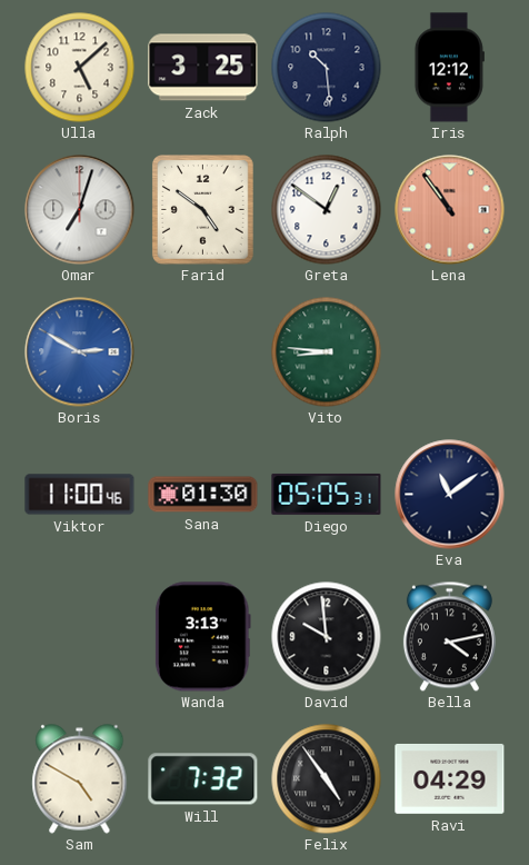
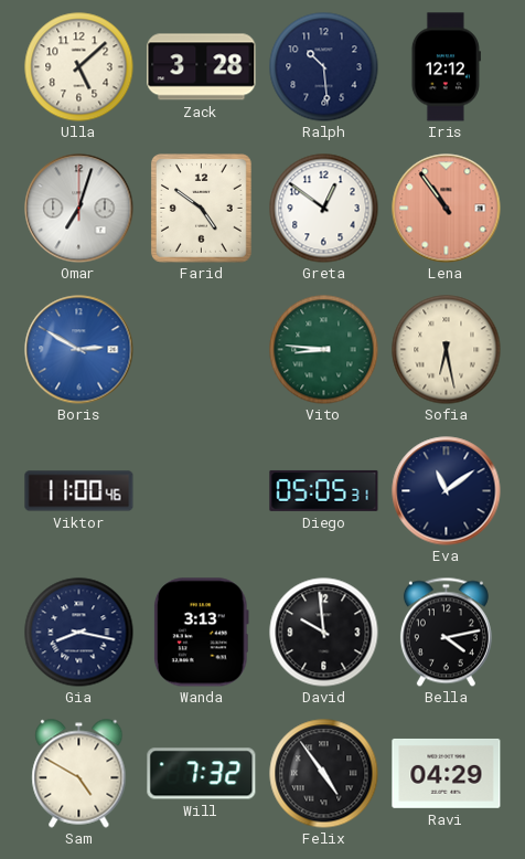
Zack: 3:25 -> 3:28 (202, 67)
Sofia: none -> 6:28 (447, 350)
Sana: 01:30 -> none (203, 495)
Gia: none -> 8:17 (79, 633)
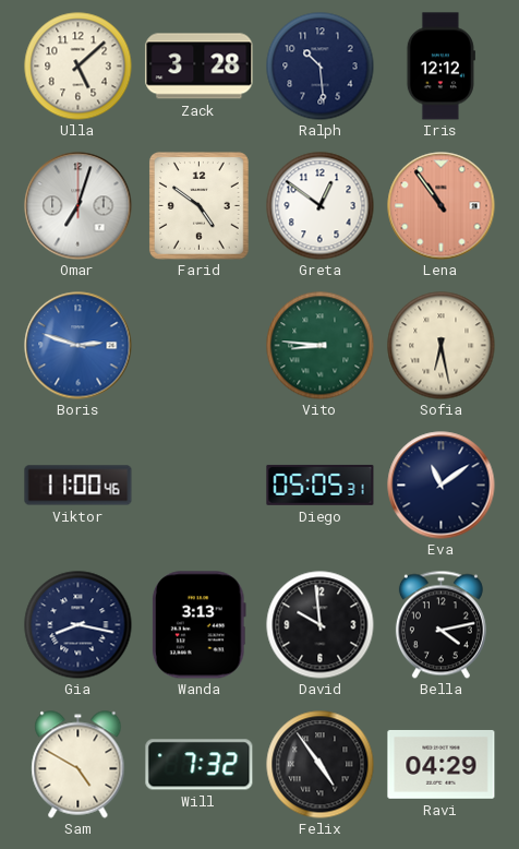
Boris: 2:50 -> 2:48 (79, 346)
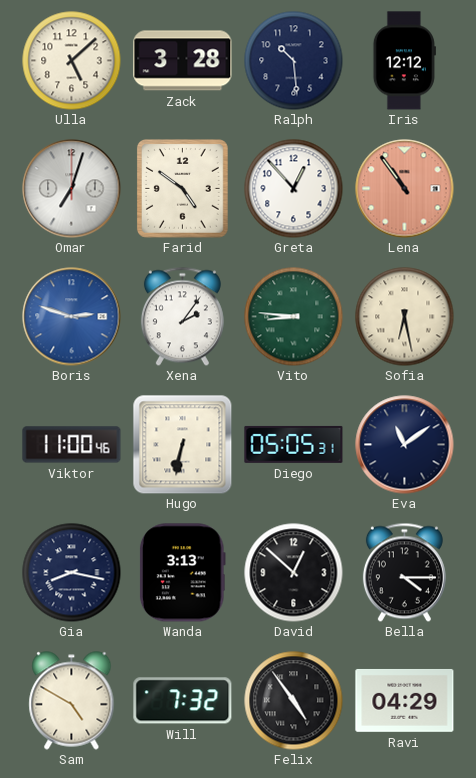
Greta: 12:51 -> 12:53 (294, 189)
Xena: none -> 2:06 (182, 316)
Hugo: none -> 6:32 (182, 444)
David: 9:59 -> 12:52 (294, 573)
Bella: 4:13 -> 4:15 (404, 572)
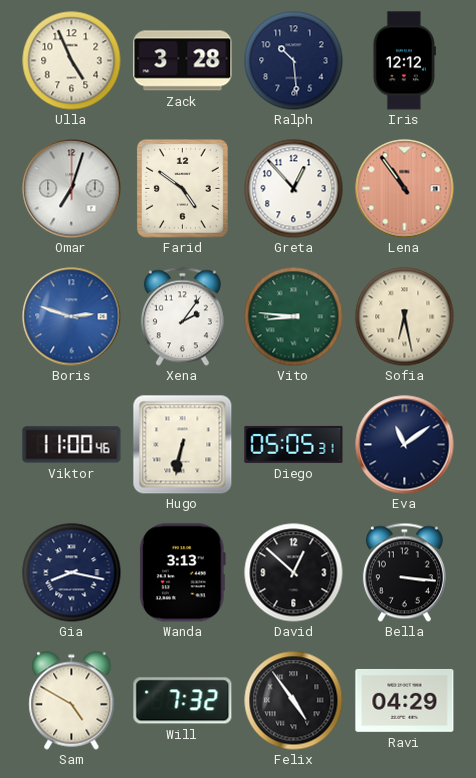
Ulla: 5:08 -> 4:56 (72, 61)
Bella: 4:15 -> 3:16 (404, 572)
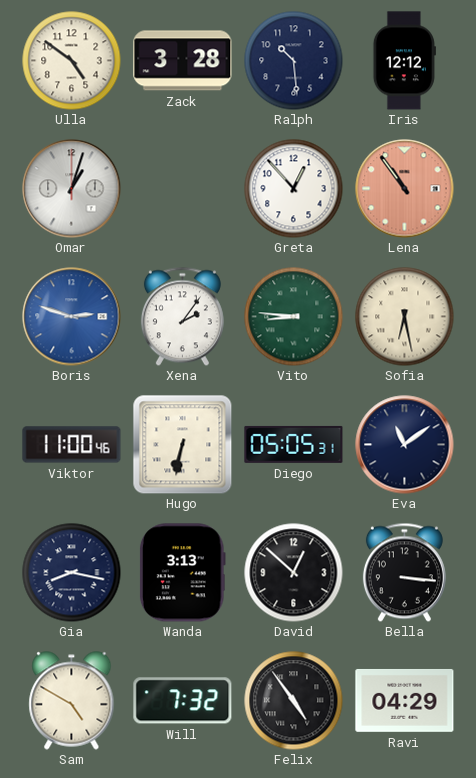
Ulla: 4:56 -> 4:51 (72, 61)
Omar: 7:03 -> 1:03 (72, 189)
Farid: 4:51 -> none (182, 189)
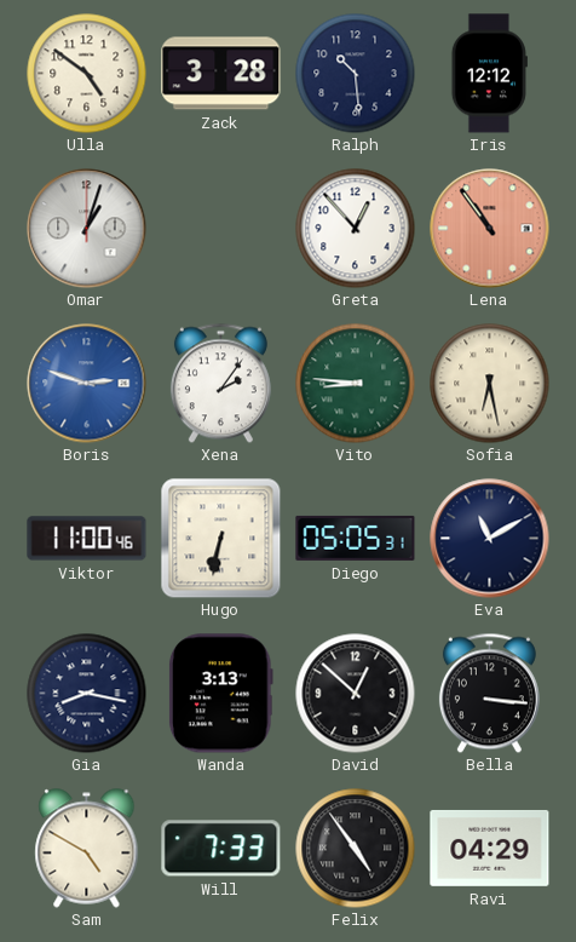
Eva: 11:09 -> 11:10 (490, 539)
Will: 7:32 -> 7:33 (221, 849)
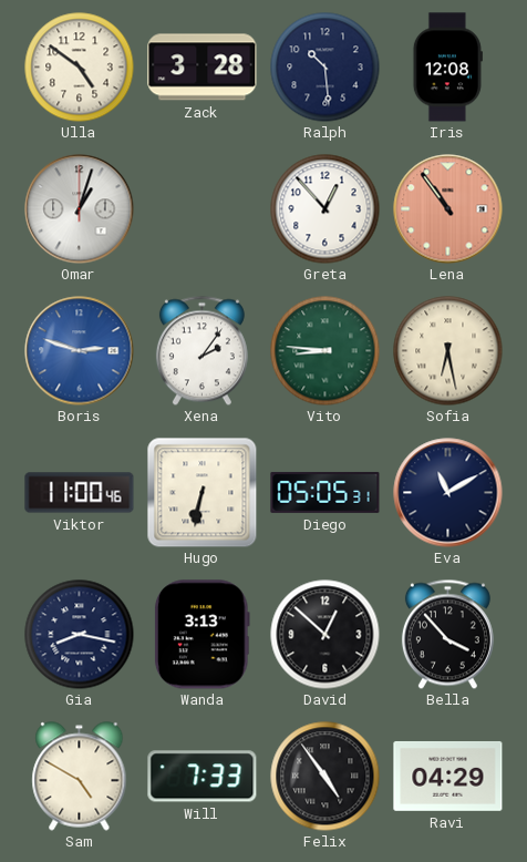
Iris: 12:12 -> 12:08 (447, 68)
Bella: 3:16 -> 3:53 (447, 634)
